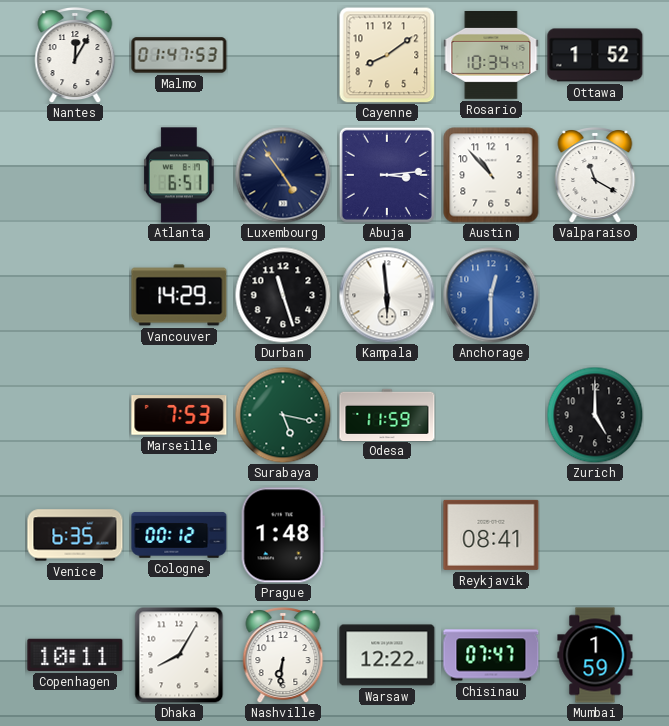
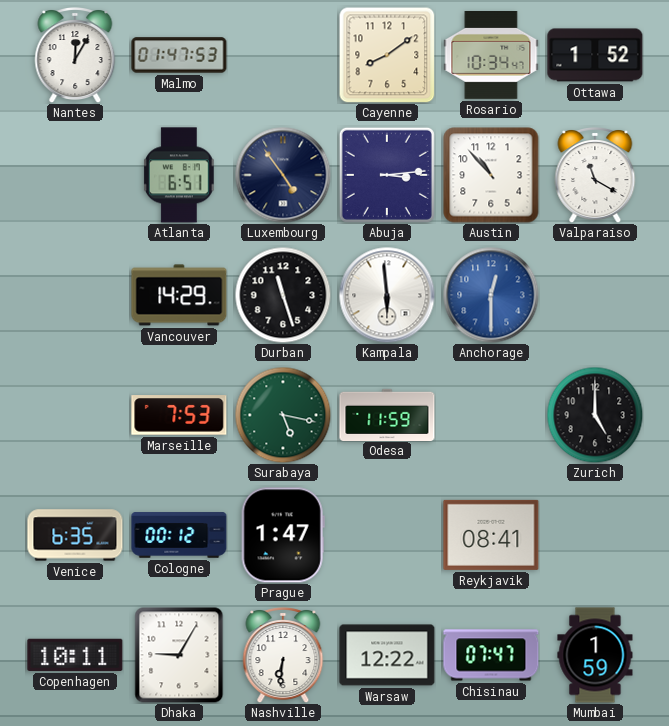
Prague: 1:48 -> 1:47 (283, 535)
Dhaka: 8:05 -> 9:05 (179, 655)
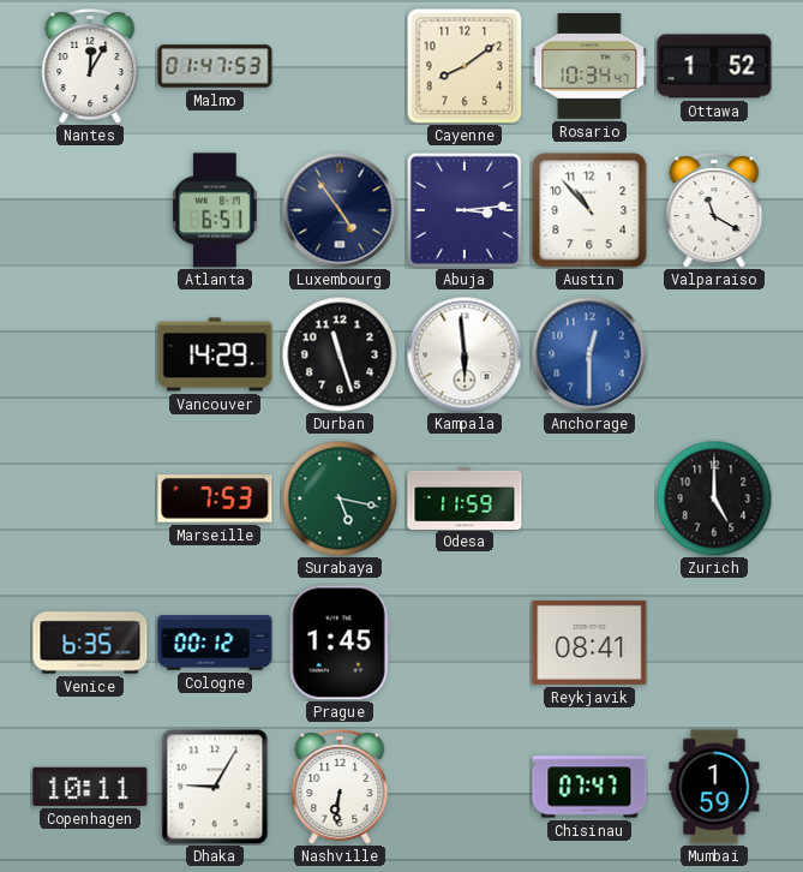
Prague: 1:47 -> 1:45 (340, 643)
Warsaw: 12:22 -> none (387, 655)
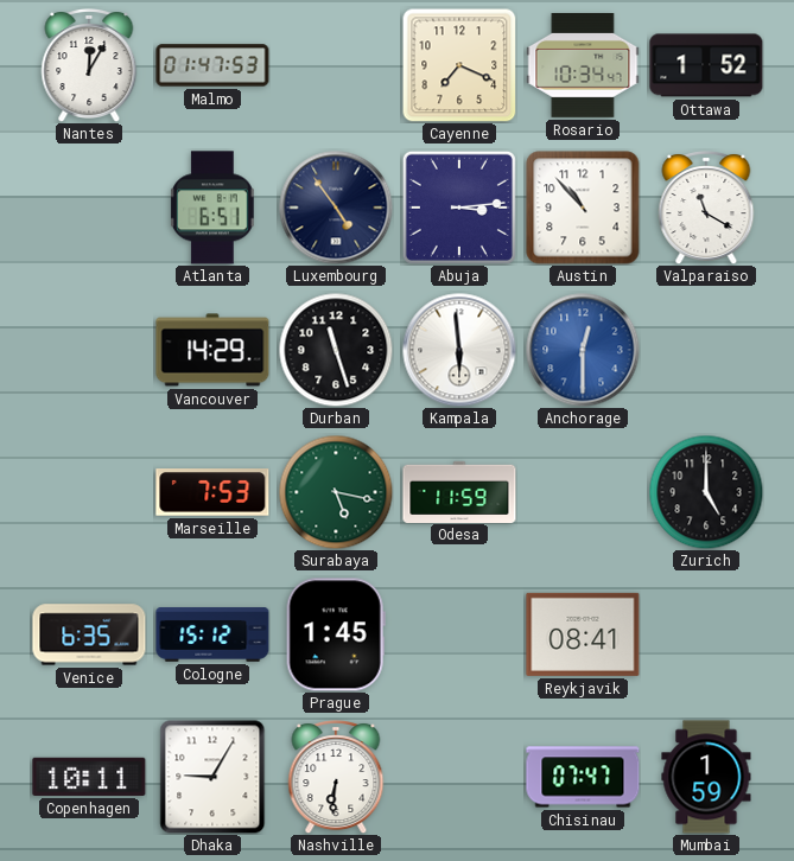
Cayenne: 8:09 -> 7:19 (459, 65)
Cologne: 00:12 -> 15:12 (212, 634)
